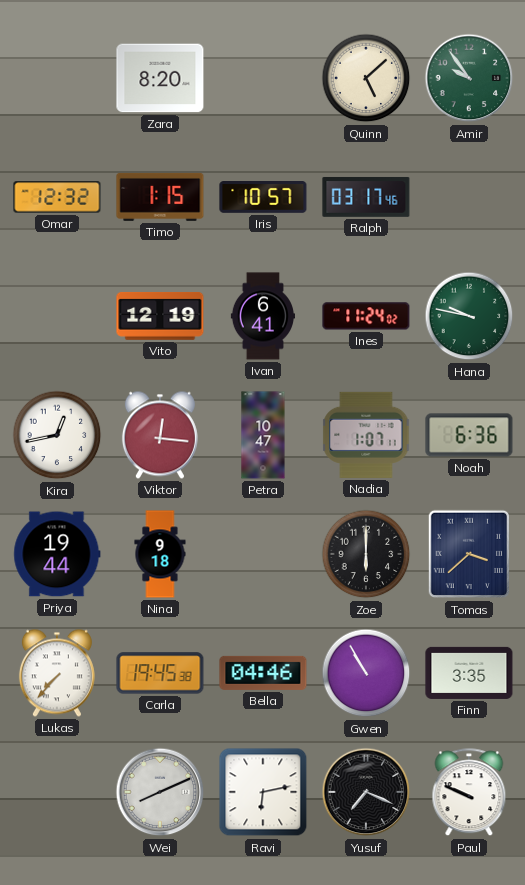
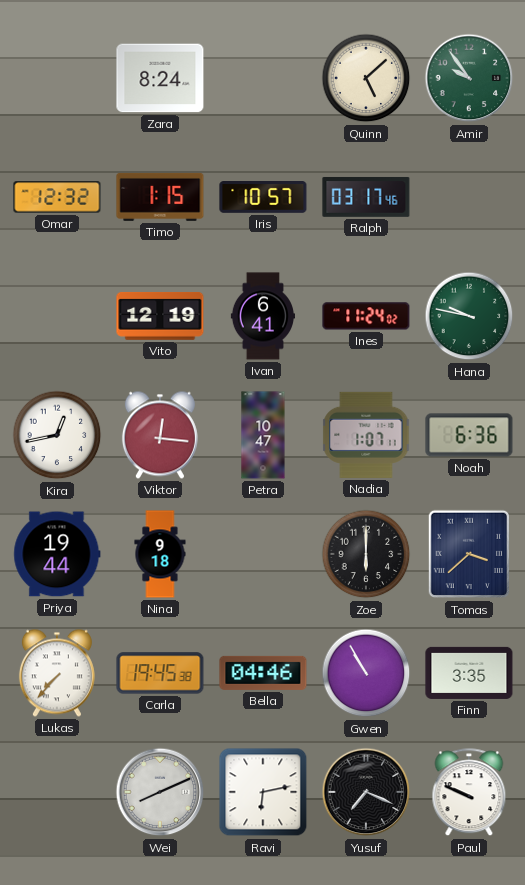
Zara: 8:20 -> 8:24 (160, 78)
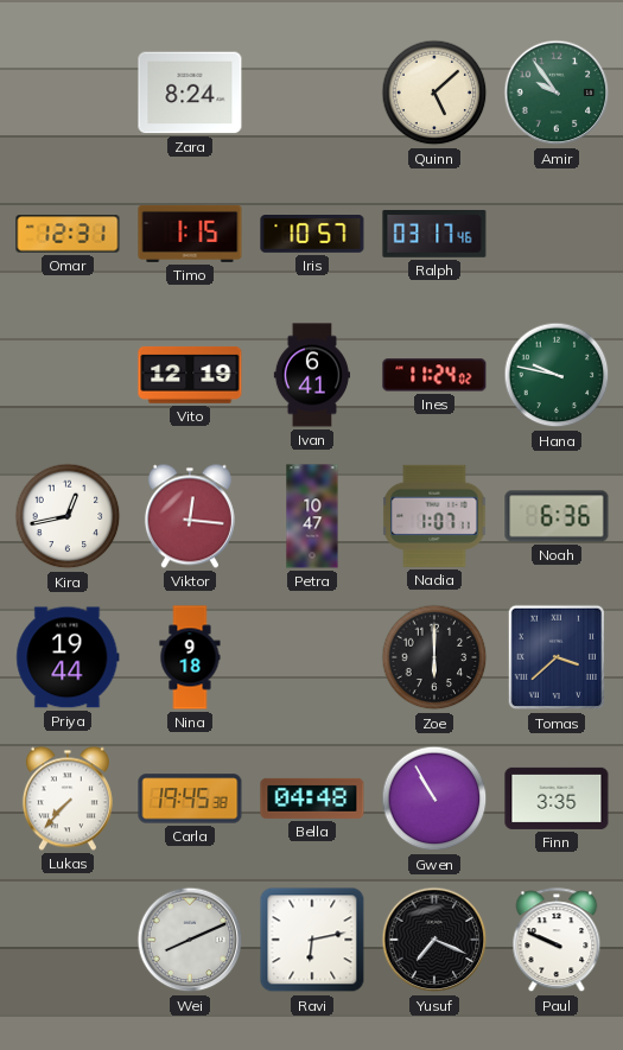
Omar: 12:32 -> 12:31 (68, 234)
Bella: 04:46 -> 04:48 (312, 798)
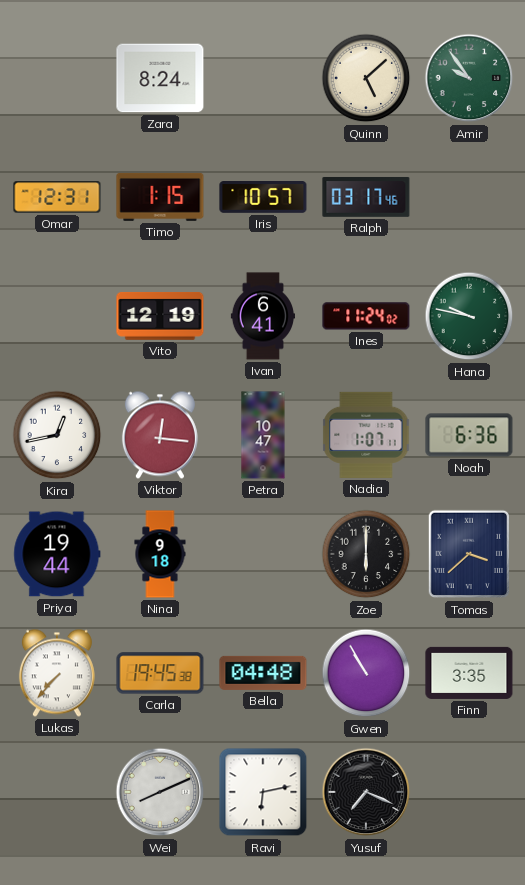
Paul: 9:49 -> none (557, 941)
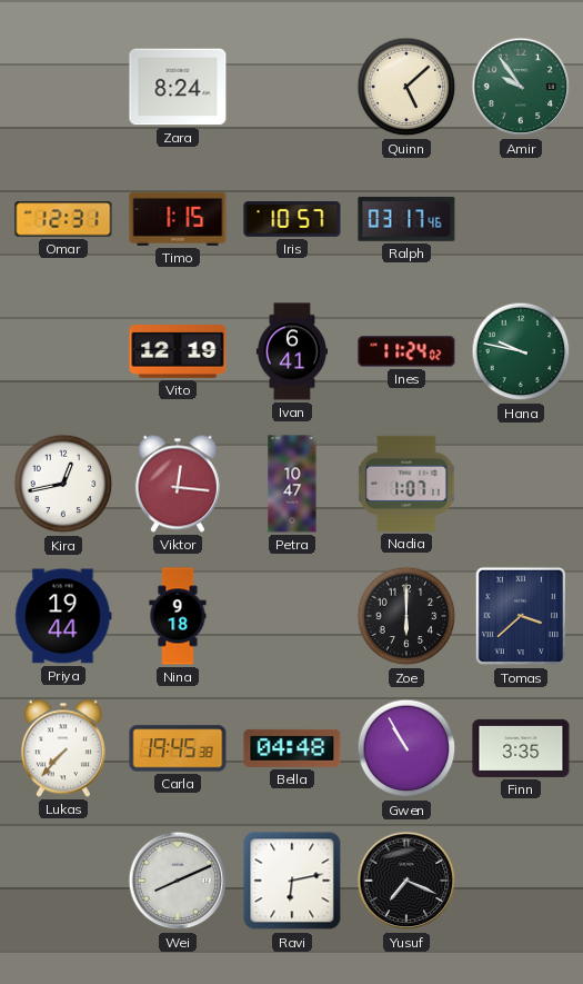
Noah: 6:36 -> none (469, 435)
